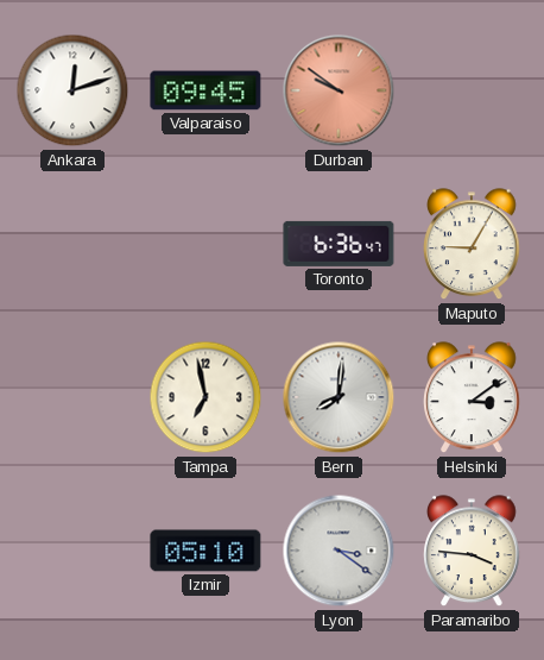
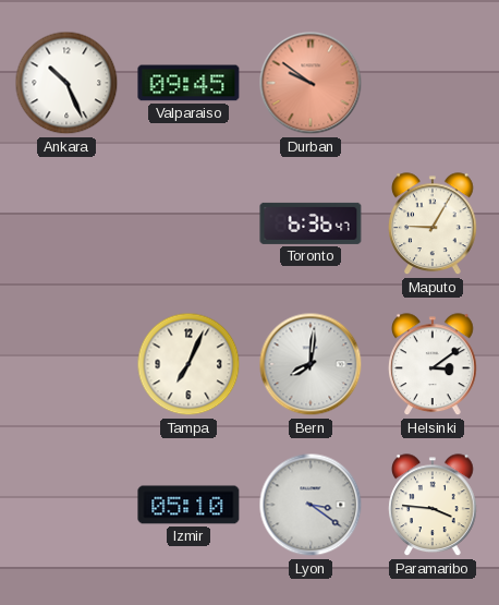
Ankara: 12:12 -> 10:26 (66, 83)
Tampa: 6:58 -> 7:04 (188, 364)
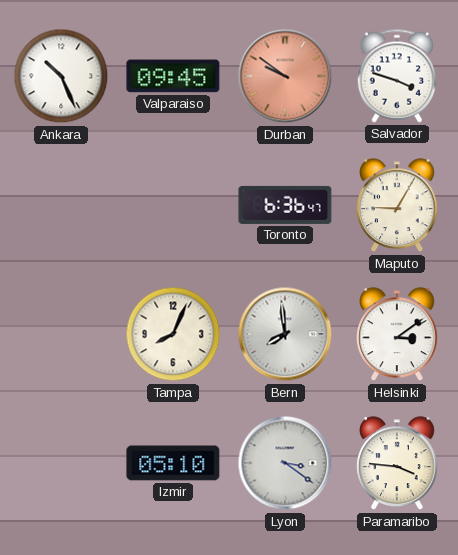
Salvador: none -> 3:48 (396, 76)
Tampa: 7:04 -> 8:04 (173, 334)
Bern: 8:01 -> 7:59 (285, 334)
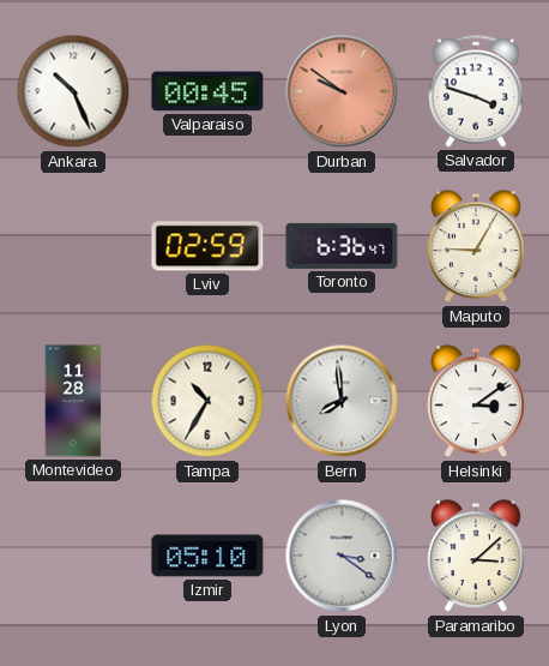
Valparaiso: 09:45 -> 00:45 (207, 91)
Lviv: none -> 02:59 (207, 246)
Montevideo: none -> 11:28 (73, 401)
Tampa: 8:04 -> 10:35 (207, 401)
Paramaribo: 3:46 -> 3:08 (477, 557)
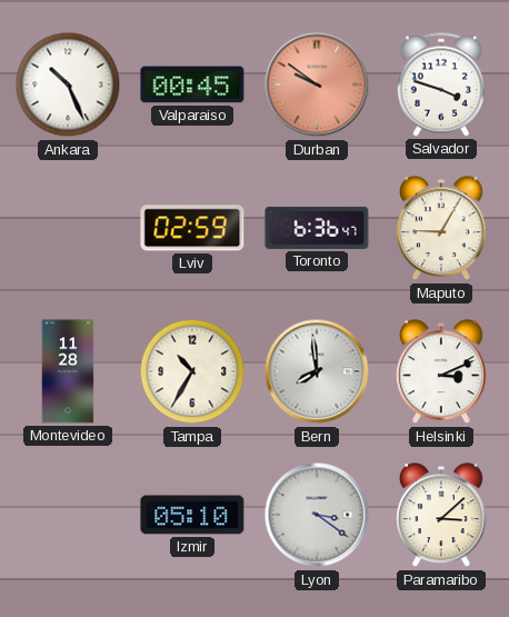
Helsinki: 3:09 -> 3:11 (442, 372)
